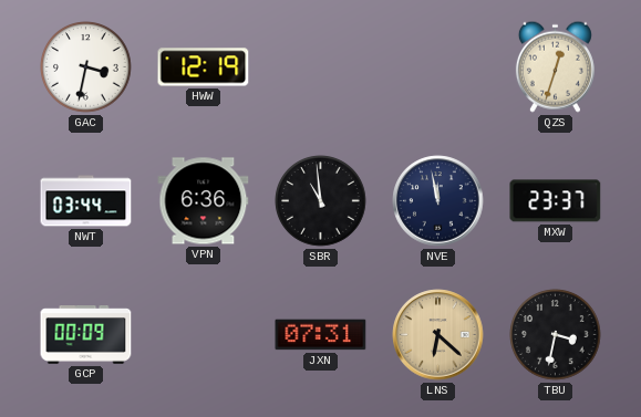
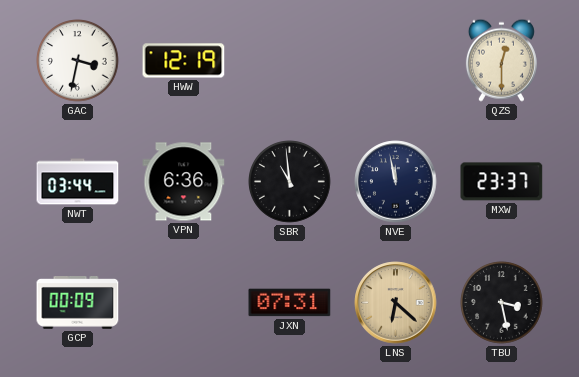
QZS: 12:33 -> 12:30 (501, 60)
TBU: 3:32 -> 3:28 (502, 303)
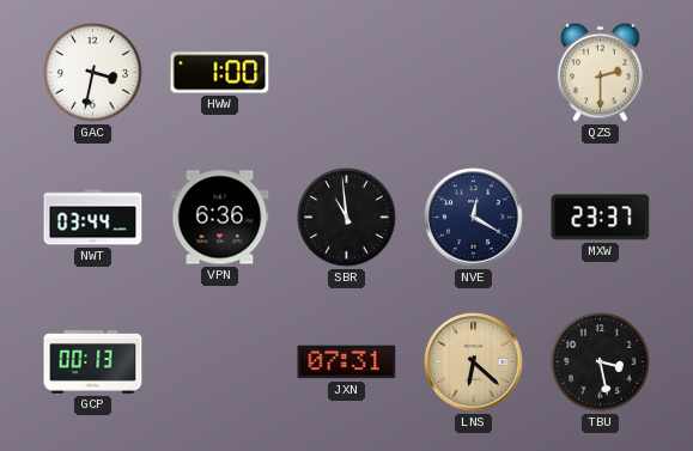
HWW: 12:19 -> 1:00 (220, 73)
QZS: 12:30 -> 2:30 (600, 72)
NVE: 11:58 -> 12:20 (474, 218)
GCP: 00:09 -> 00:13 (93, 362)
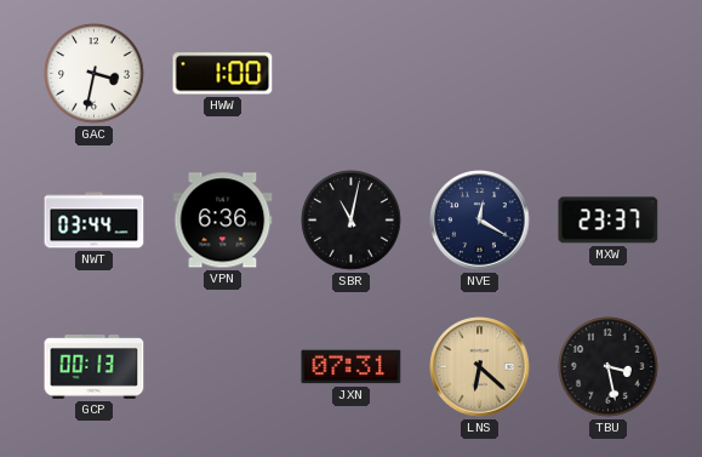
QZS: 2:30 -> none (600, 72)
SBR: 10:59 -> 11:02 (352, 221)
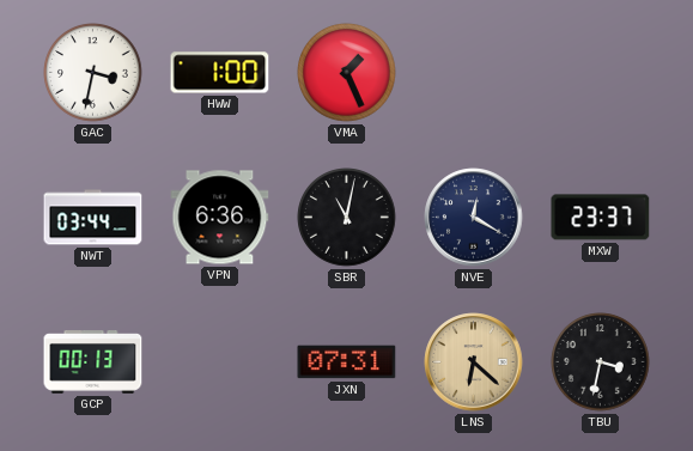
VMA: none -> 1:26 (347, 73)
TBU: 3:28 -> 3:32 (601, 362)
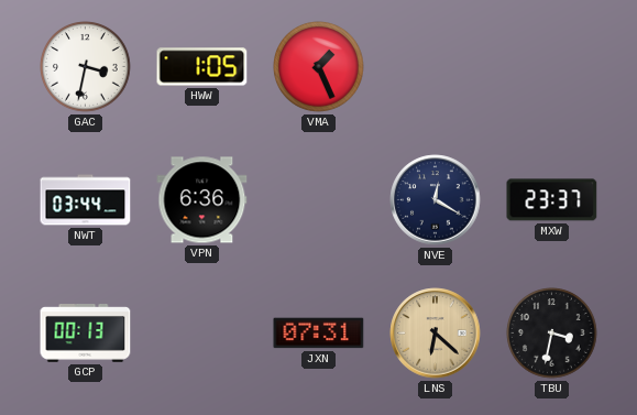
HWW: 1:00 -> 1:05 (202, 67)
SBR: 11:02 -> none (347, 218)
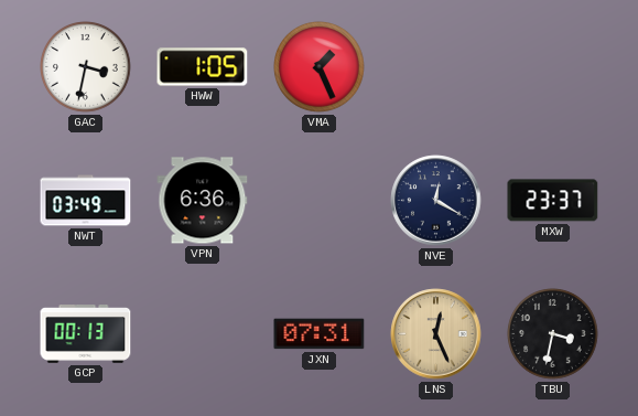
NWT: 03:44 -> 03:49 (86, 201)
LNS: 6:22 -> 12:26 (436, 334)
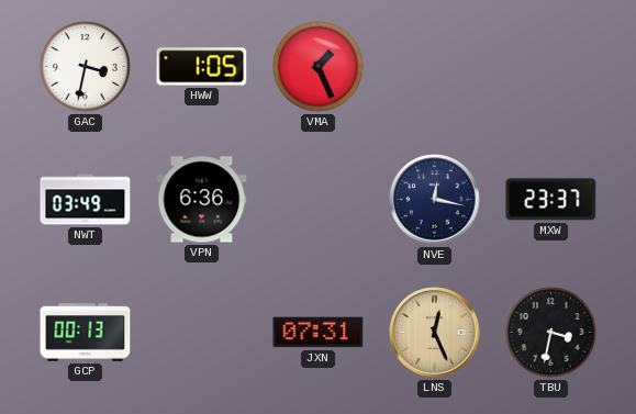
NVE: 12:20 -> 12:17 (435, 200)
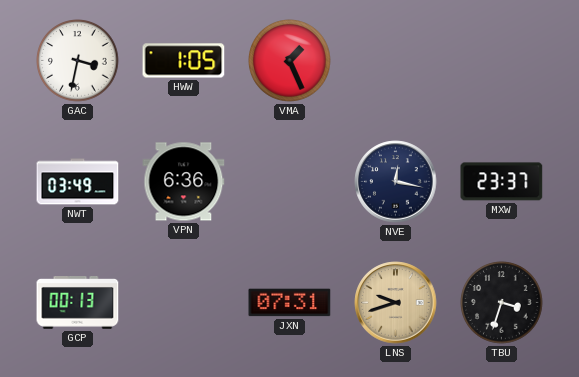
LNS: 12:26 -> 9:42 (396, 303)
TBU: 3:32 -> 3:33 (502, 303)
